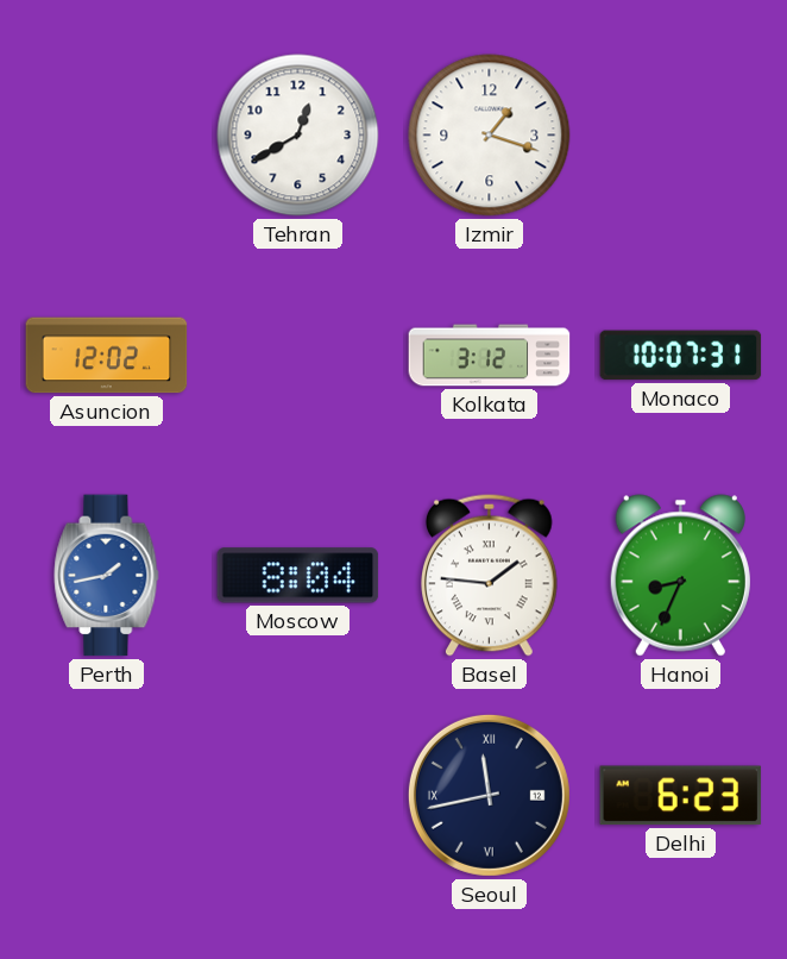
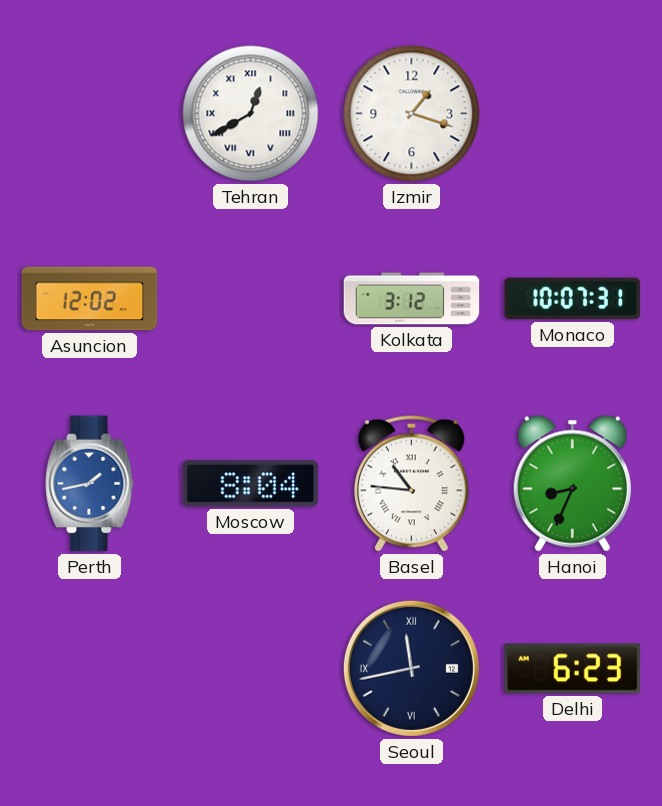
Tehran numerals: Arabic -> Roman (251, 114)
Basel: 1:46 -> 10:46 (412, 483)
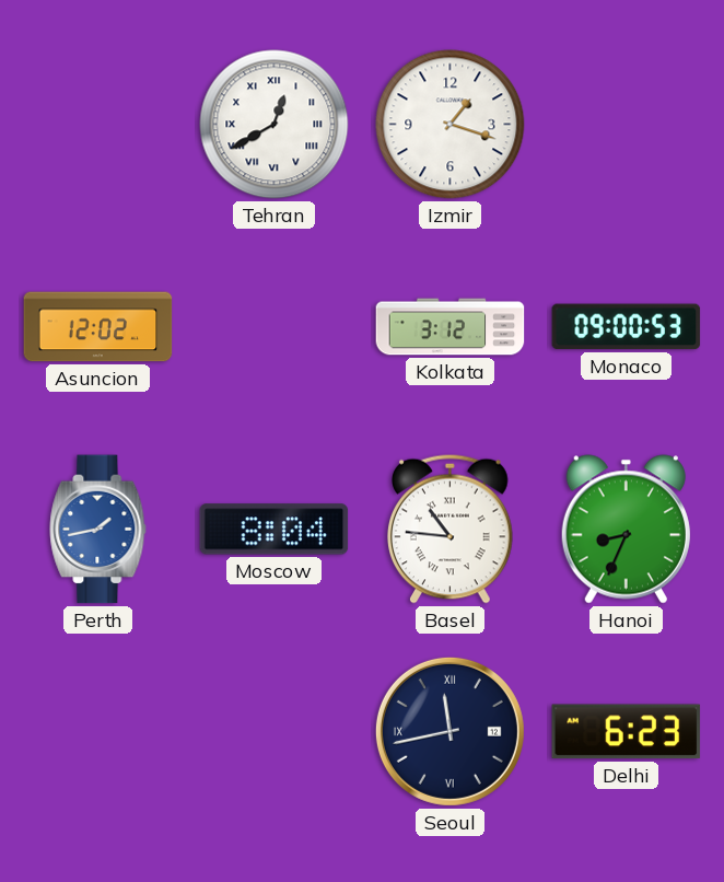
Monaco: 10:07 -> 09:00 (627, 327)
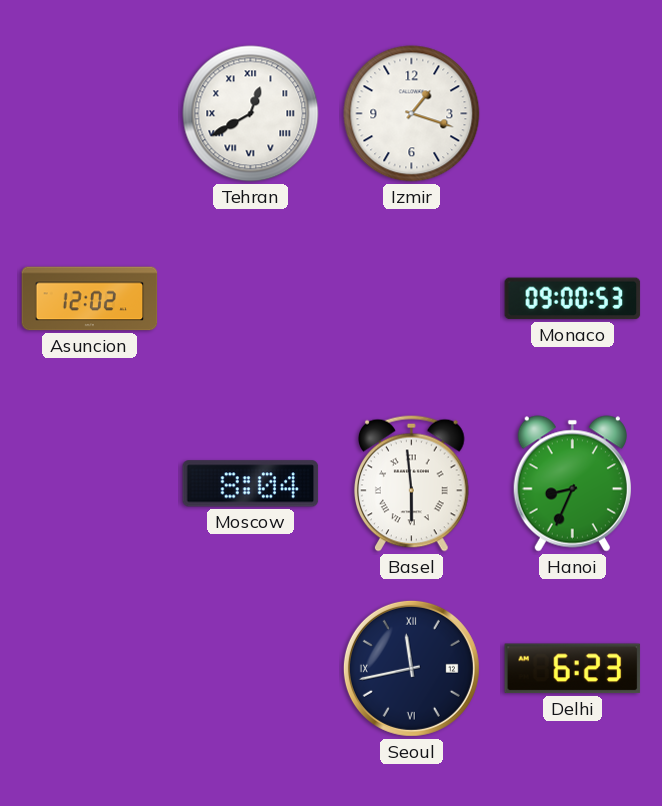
Kolkata: 3:12 -> none (451, 327)
Perth: 1:43 -> none (98, 530)
Basel: 10:46 -> 5:59 (412, 483)
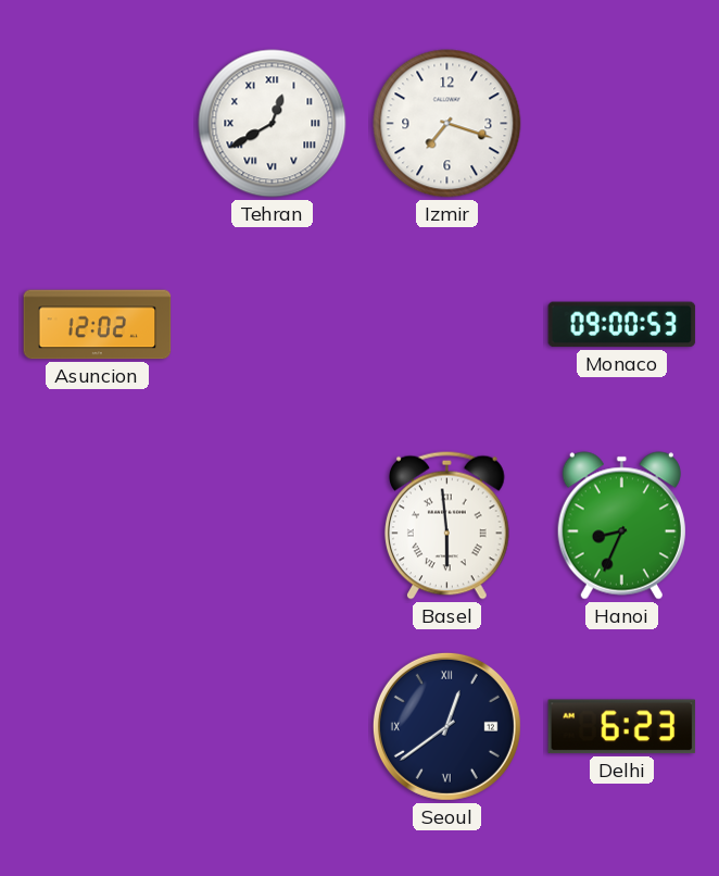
Izmir: 1:18 -> 7:18 (447, 124)
Moscow: 8:04 -> none (251, 484)
Seoul: 11:43 -> 12:39 (446, 726)
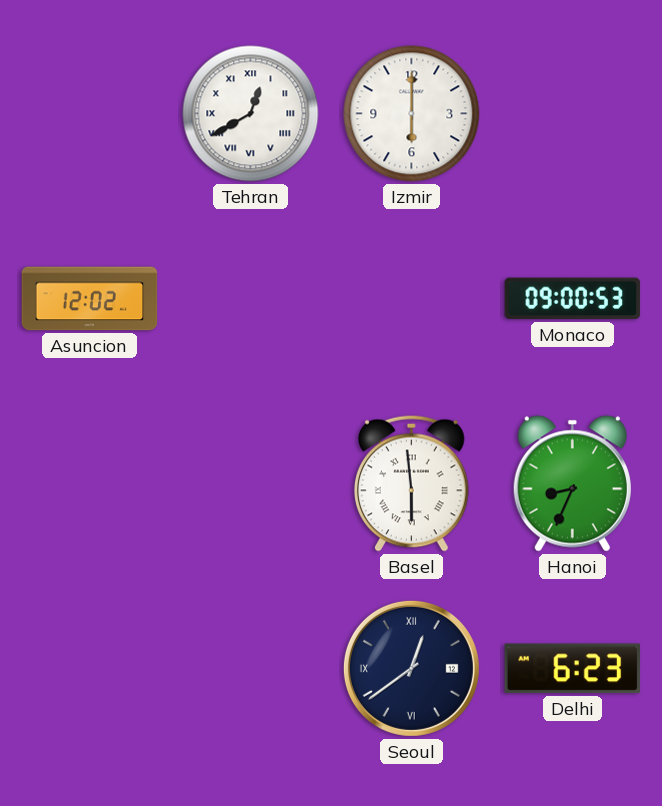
Izmir: 7:18 -> 6:00 (412, 114)
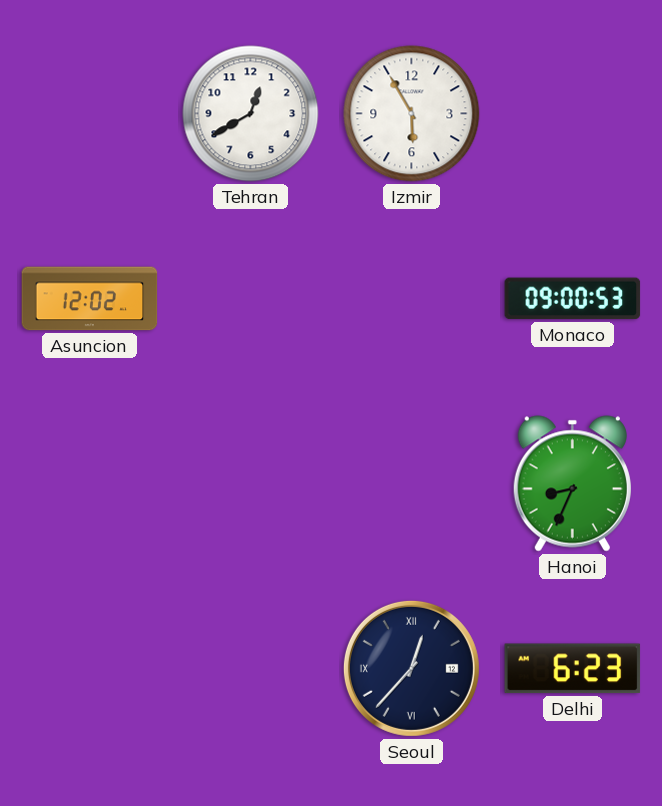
Tehran numerals: Roman -> Arabic (251, 114)
Izmir: 6:00 -> 5:55 (412, 114)
Basel: 5:59 -> none (412, 483)
Seoul: 12:39 -> 12:37 (411, 668)
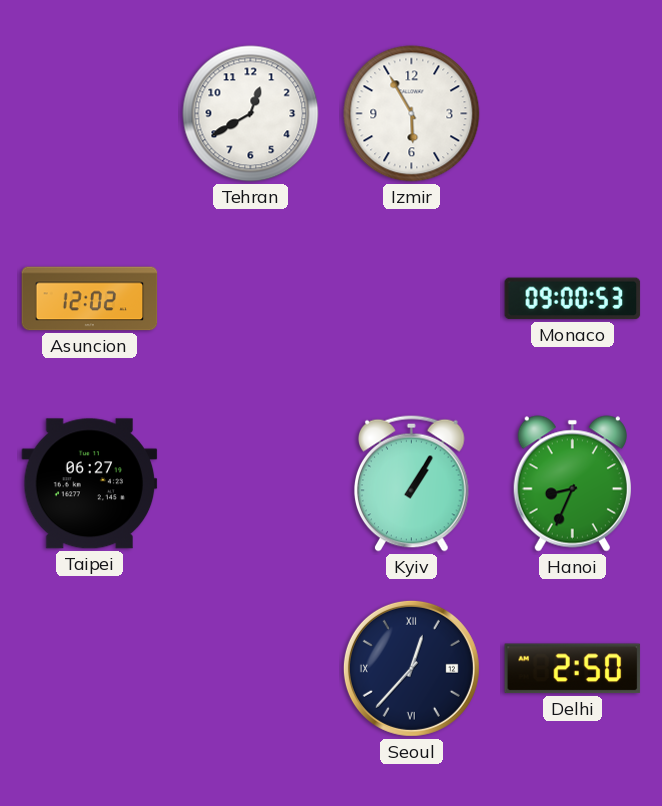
Taipei: none -> 06:27 (90, 484)
Kyiv: none -> 1:05 (412, 483)
Delhi: 6:23 -> 2:50 (573, 669)
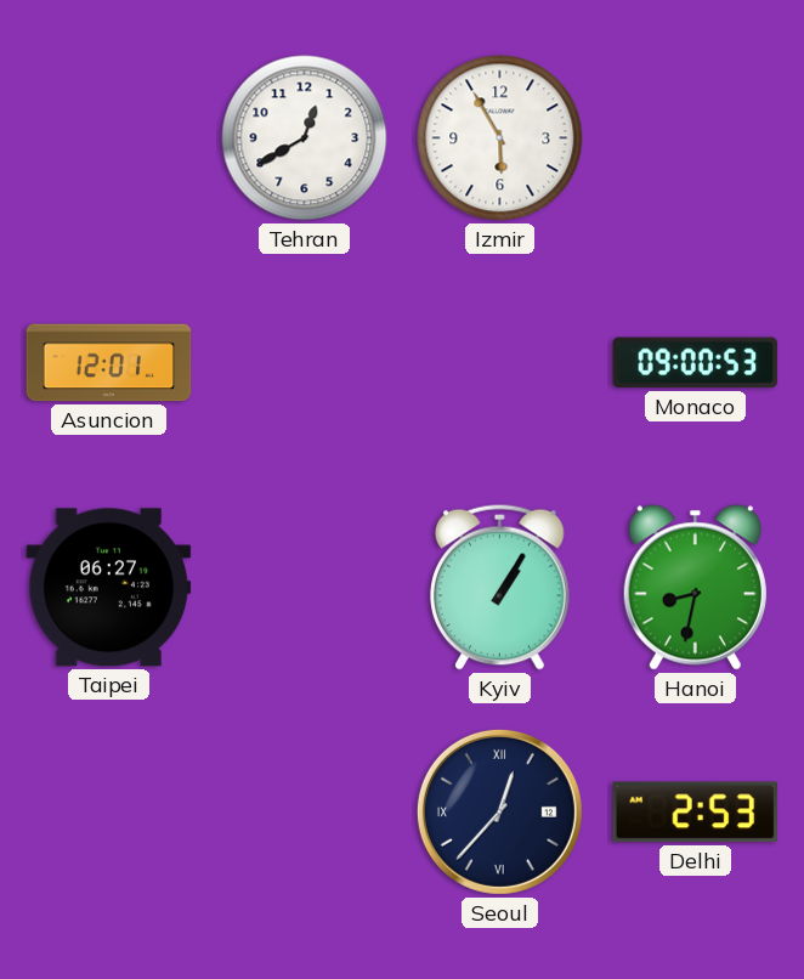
Asuncion: 12:02 -> 12:01 (109, 363)
Hanoi: 8:34 -> 8:32 (695, 588)
Delhi: 2:50 -> 2:53 (696, 813)
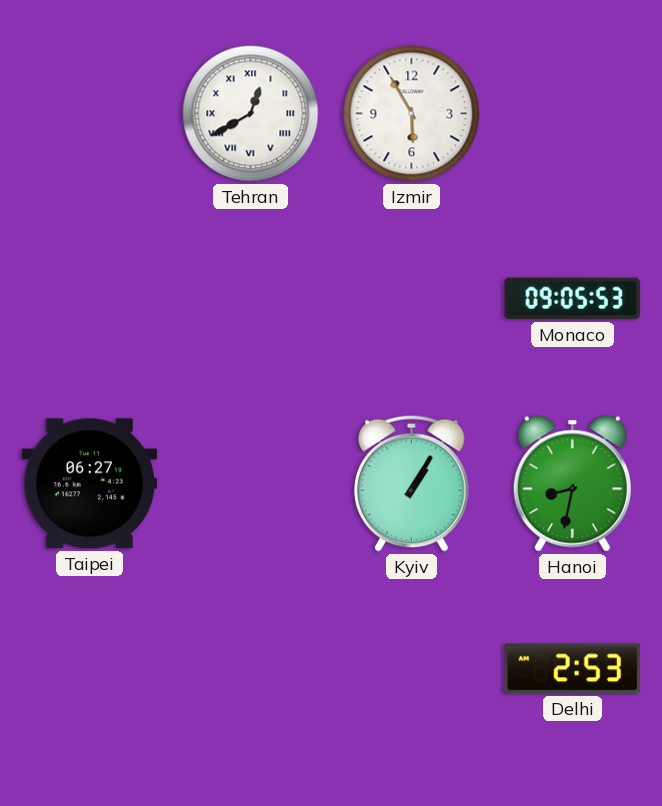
Tehran numerals: Arabic -> Roman (251, 114)
Asuncion: 12:01 -> none (109, 363)
Monaco: 09:00 -> 09:05 (573, 299)
Seoul: 12:37 -> none (499, 811)
